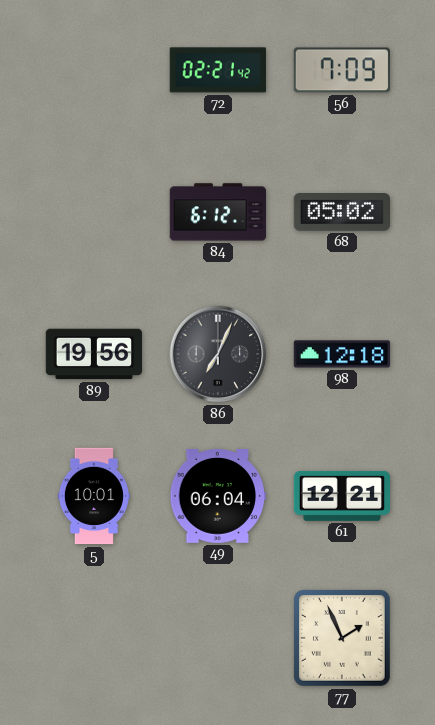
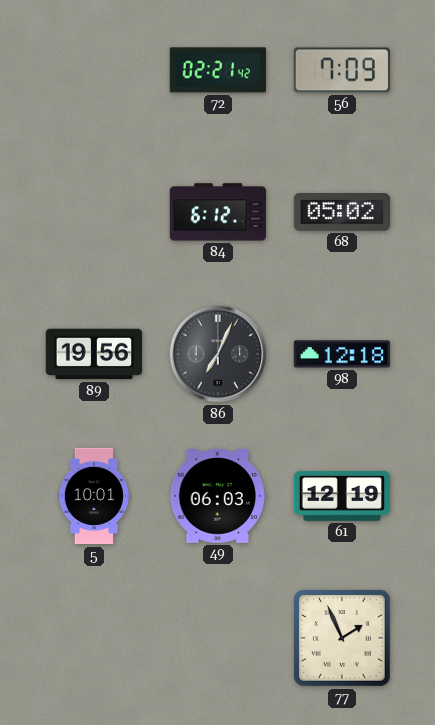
49: 06:04 -> 06:03 (217, 497)
61: 12:21 -> 12:19 (342, 496)
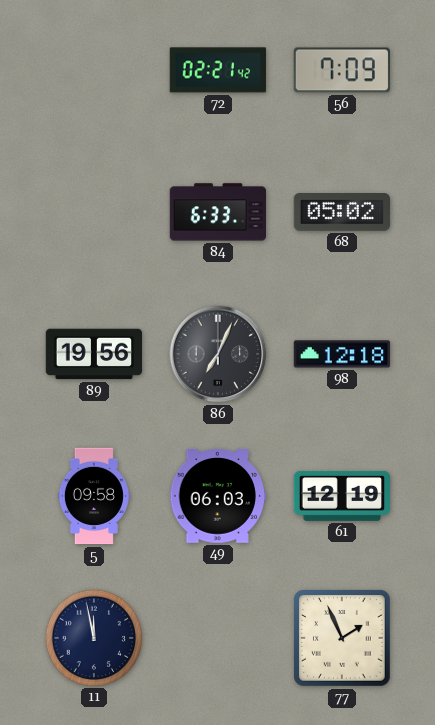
84: 6:12 -> 6:33 (217, 212)
5: 10:01 -> 09:58 (94, 496)
11: none -> 11:58 (93, 637)
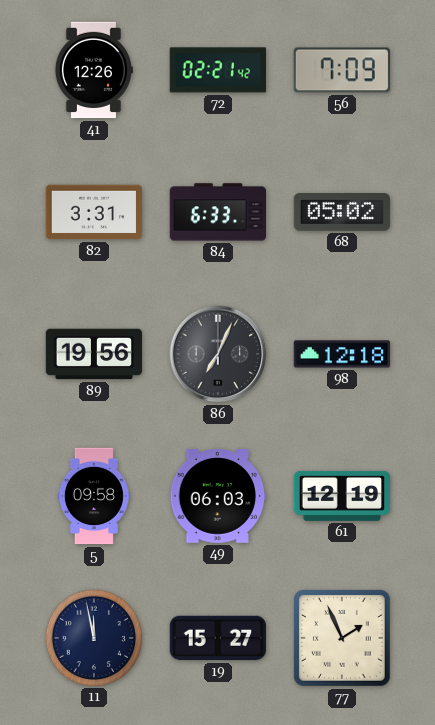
41: none -> 12:26 (93, 70)
82: none -> 3:31 (94, 212)
19: none -> 15:27 (217, 638)
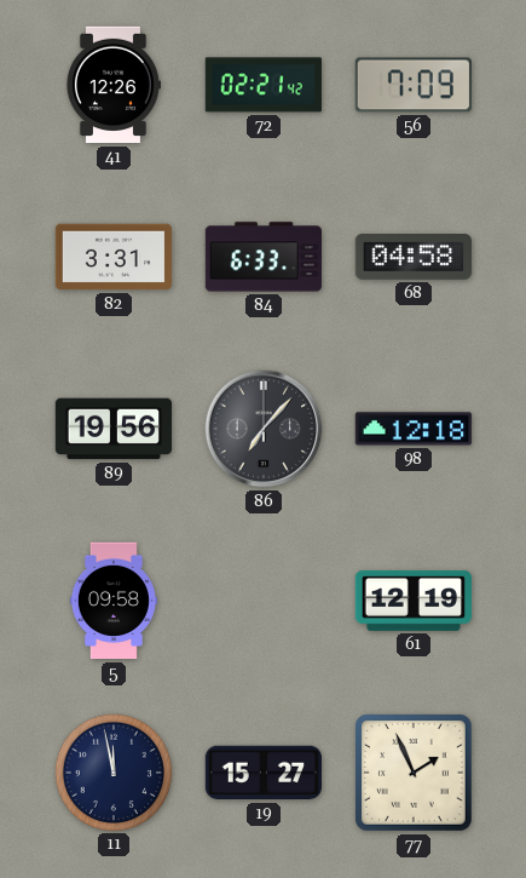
68: 05:02 -> 04:58 (414, 258)
86: 7:04 -> 7:07 (264, 429)
49: 06:03 -> none (217, 497)
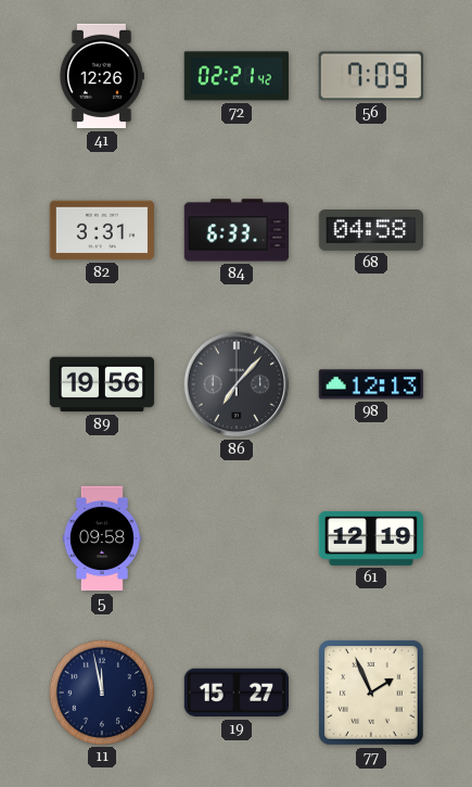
98: 12:18 -> 12:13 (371, 384)
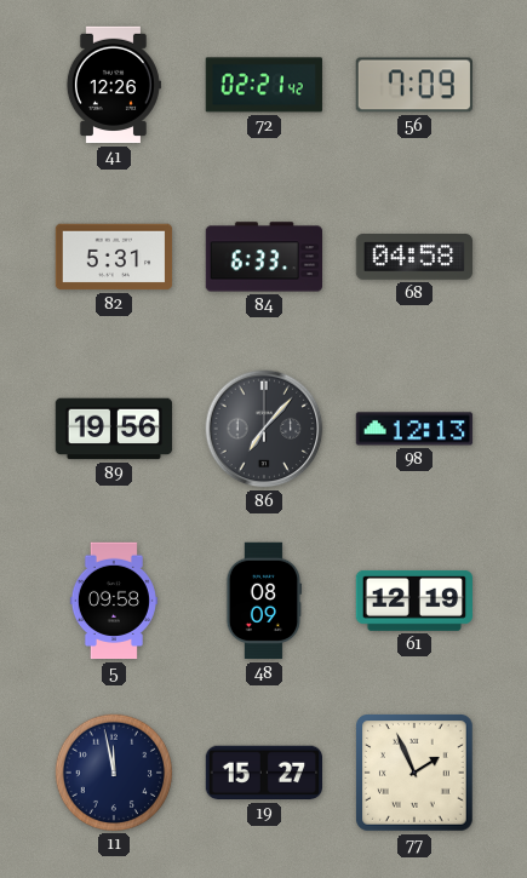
82: 3:31 -> 5:31 (114, 257)
48: none -> 08:09 (264, 601)
